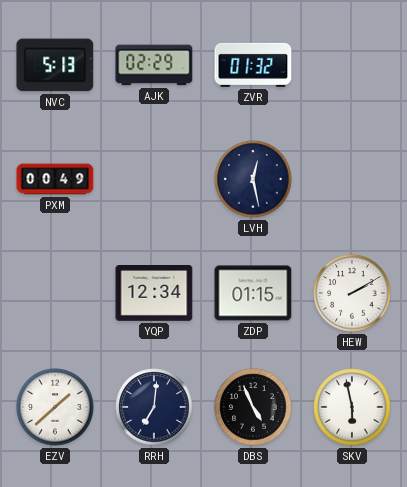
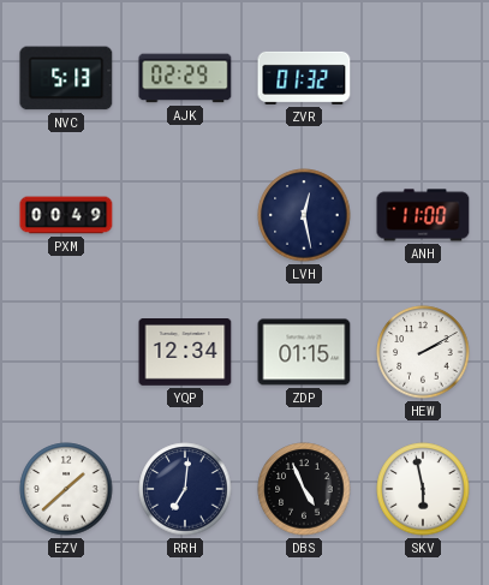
ANH: none -> 11:00 (423, 215)
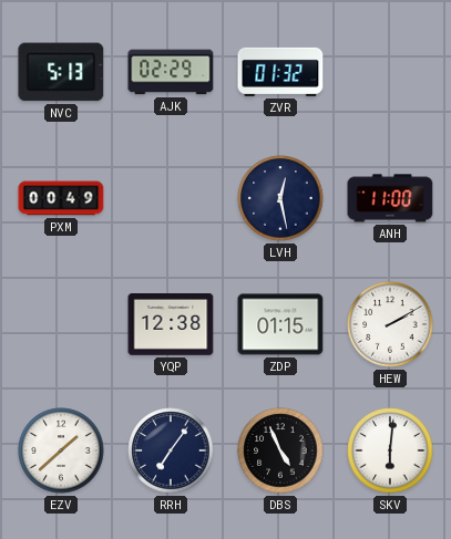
YQP: 12:34 -> 12:38 (171, 325)
RRH: 7:01 -> 7:06 (171, 450)
SKV: 5:58 -> 6:01 (390, 450)
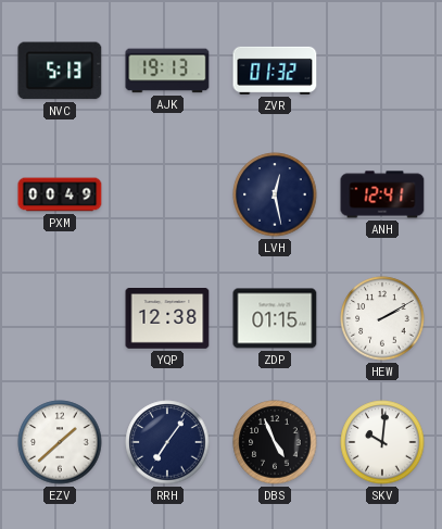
AJK: 02:29 -> 19:13 (167, 71)
ANH: 11:00 -> 12:41 (382, 194)
SKV: 6:01 -> 10:01 (382, 442)
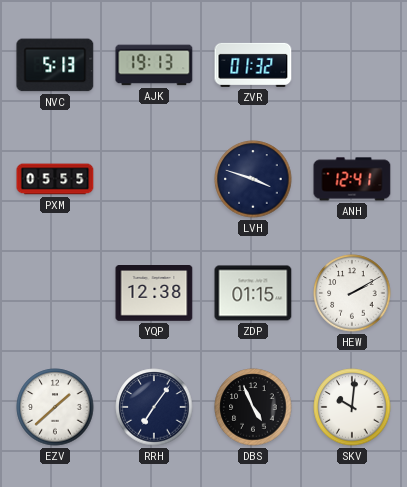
PXM: 00:49 -> 05:55 (55, 179)
LVH: 12:28 -> 3:48 (253, 179)
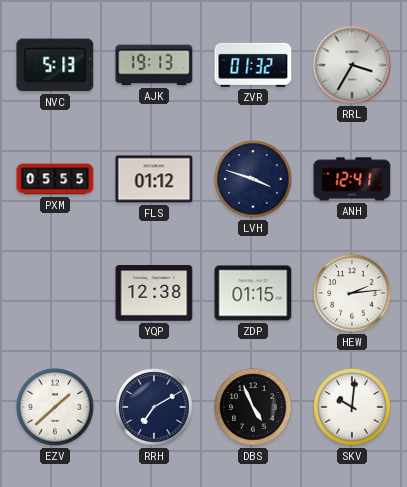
RRL: none -> 3:35 (352, 65)
FLS: none -> 01:12 (154, 179)
HEW: 2:10 -> 2:14 (352, 293)
RRH: 7:06 -> 7:10 (154, 407)
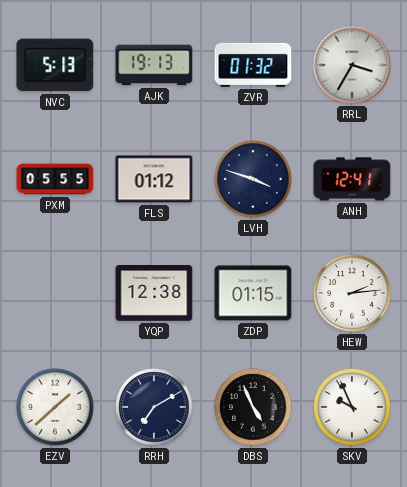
SKV: 10:01 -> 9:56 (352, 407)
